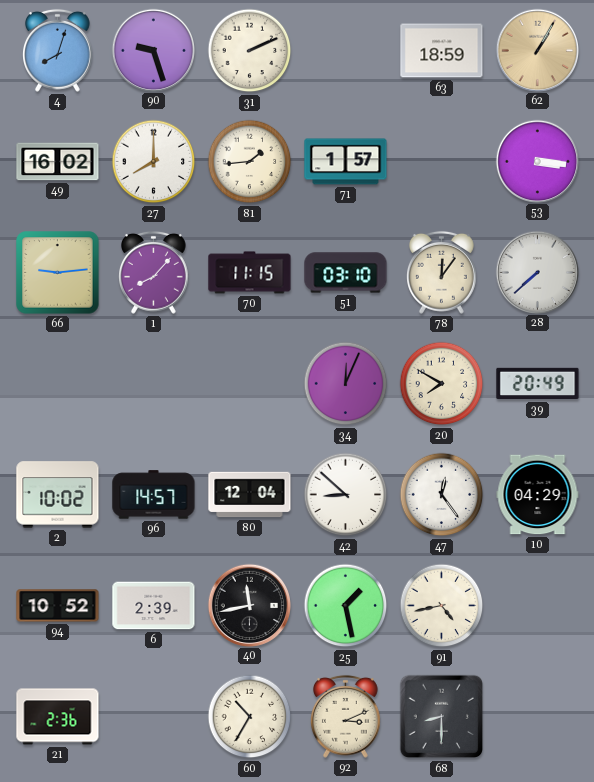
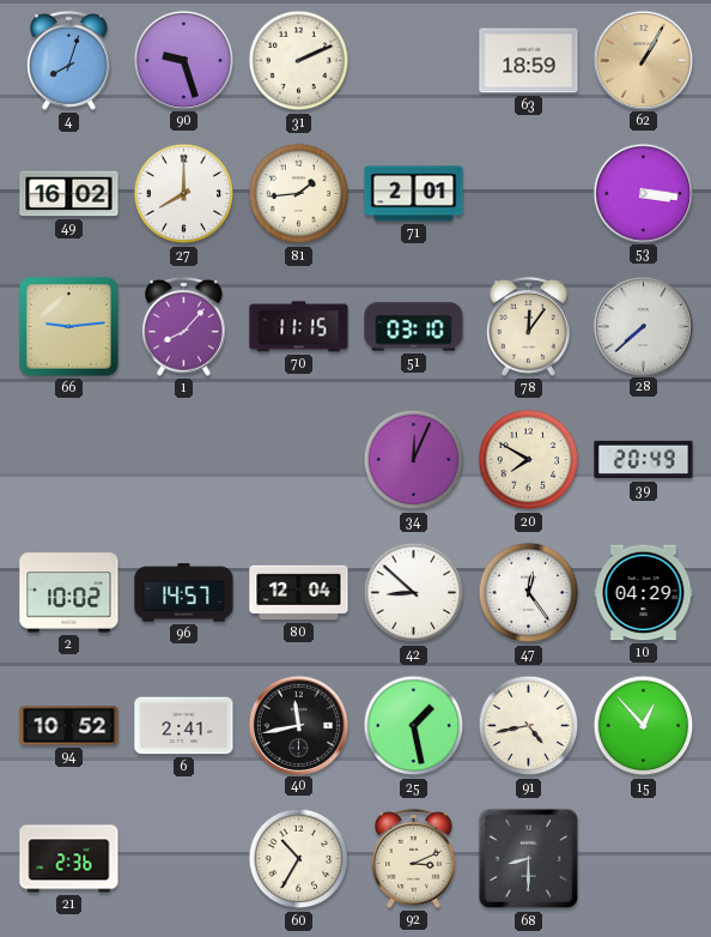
71: 1:57 -> 2:01 (414, 194)
6: 2:39 -> 2:41 (184, 726)
15: none -> 12:53 (644, 726)
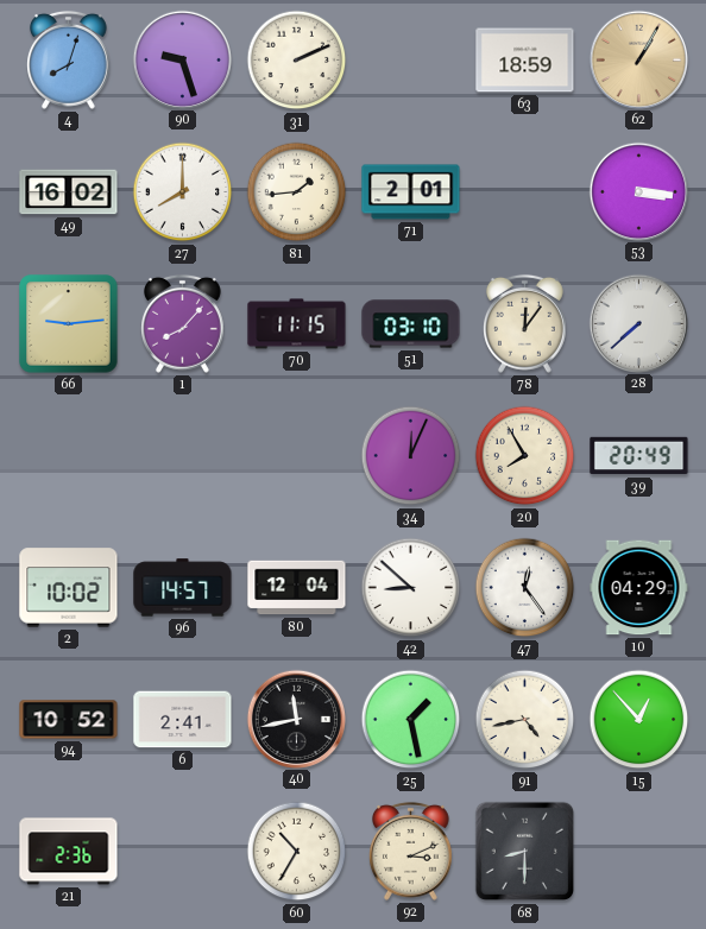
20: 7:50 -> 7:55 (525, 456)
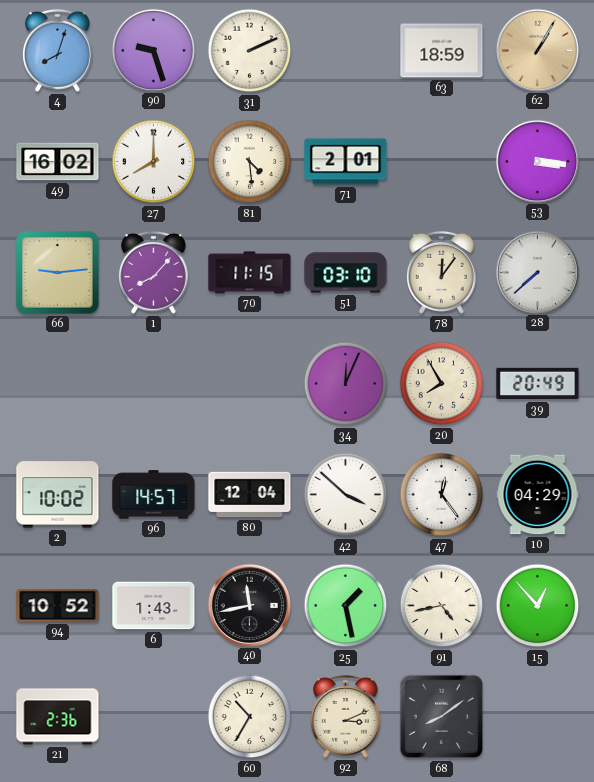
81: 1:44 -> 4:29 (250, 162)
42: 8:52 -> 3:52 (346, 495)
6: 2:41 -> 1:43 (154, 606)
68: 8:30 -> 8:09 (442, 717)
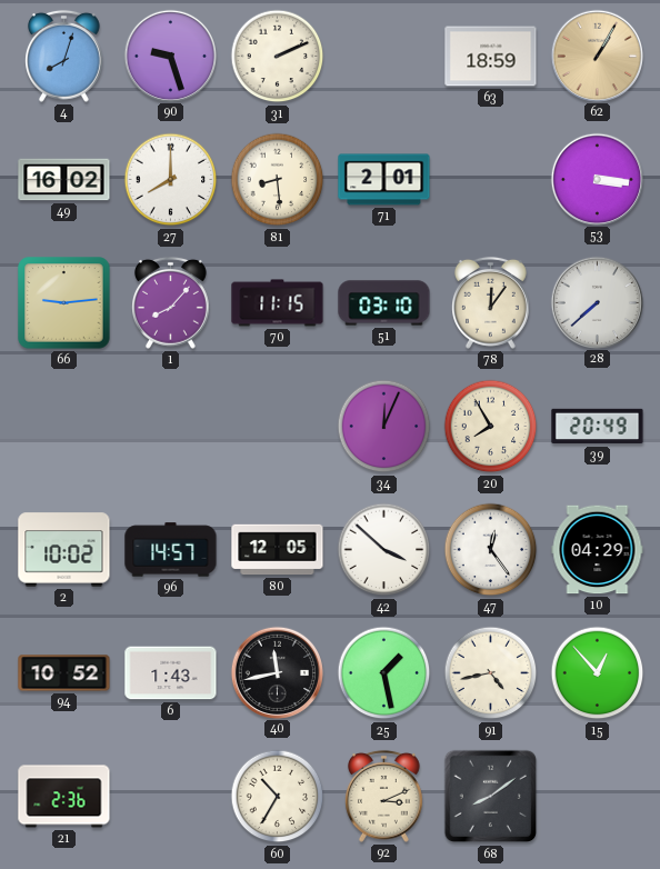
81: 4:29 -> 8:29 (278, 180)
80: 12:04 -> 12:05 (278, 550)
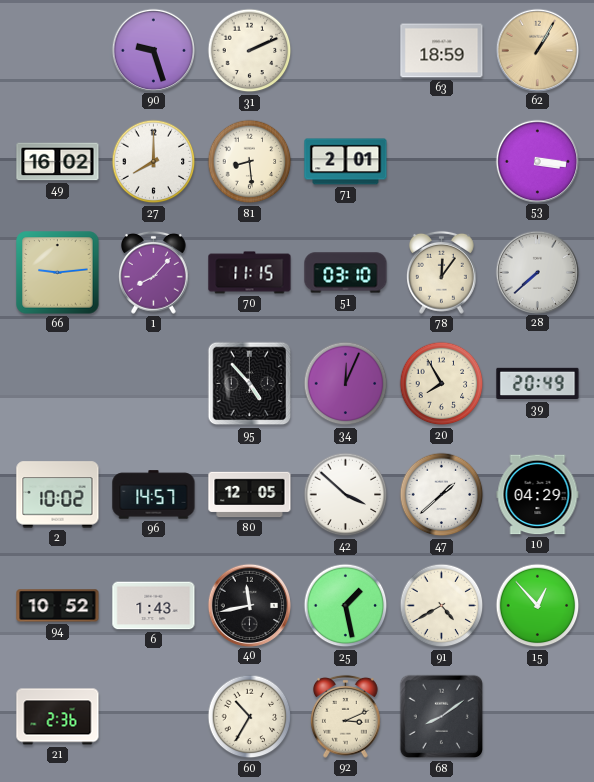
4: 8:03 -> none (64, 56)
95: none -> 4:53 (250, 384)
47: 12:24 -> 1:38 (442, 495)
91: 4:43 -> 4:40 (442, 606)
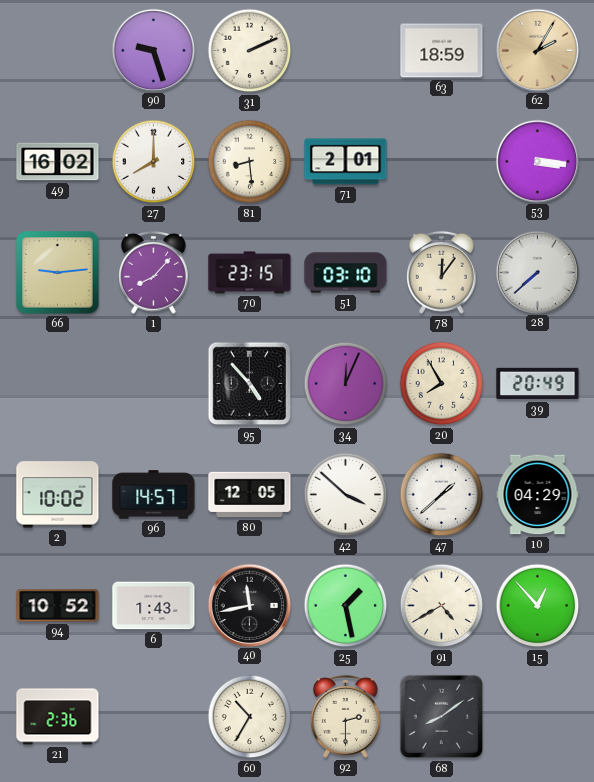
62: 1:05 -> 2:05 (537, 50)
70: 11:15 -> 23:15 (250, 273)
92: 3:11 -> 2:30 (346, 716)
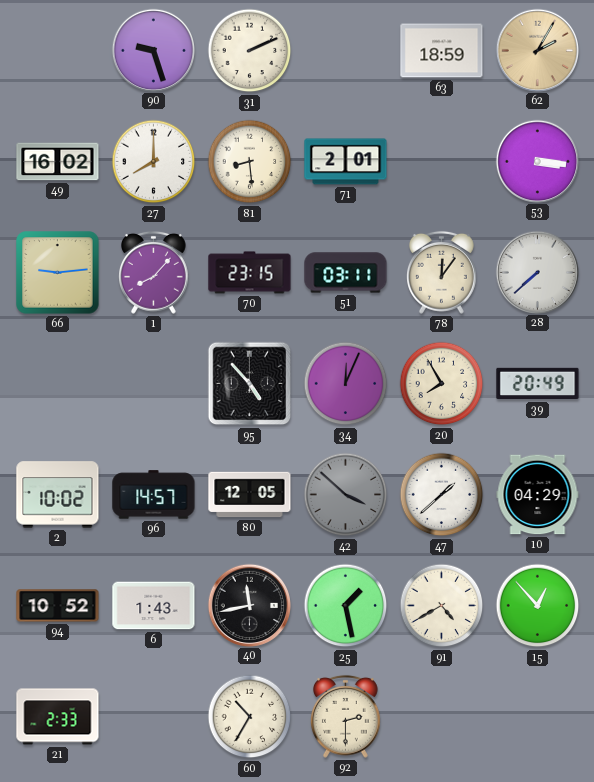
51: 03:10 -> 03:11 (346, 273)
42 dial: white -> grey (346, 495)
21: 2:36 -> 2:33 (58, 717)
68: 8:09 -> none (442, 717)
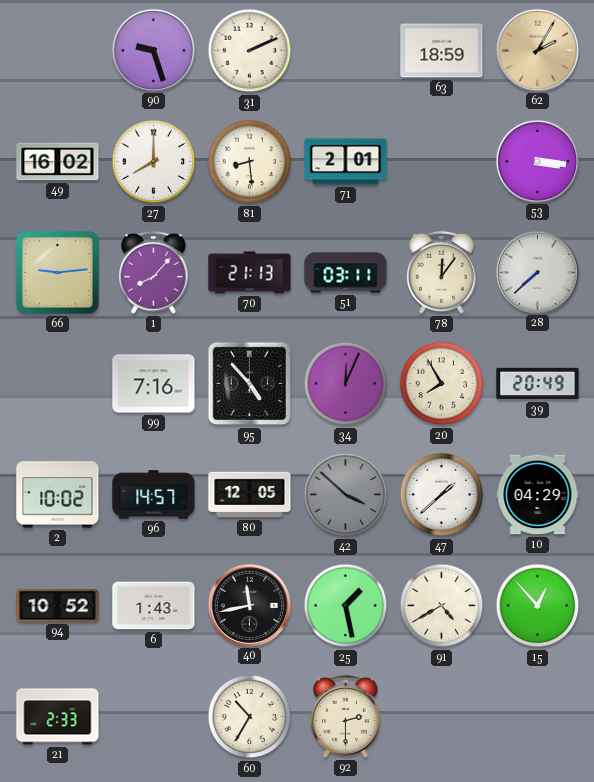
70: 23:15 -> 21:13 (250, 273)
99: none -> 7:16 (154, 384)
